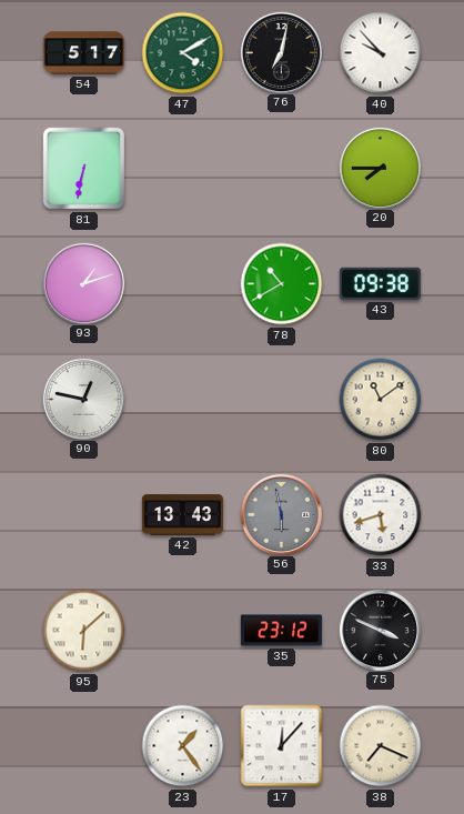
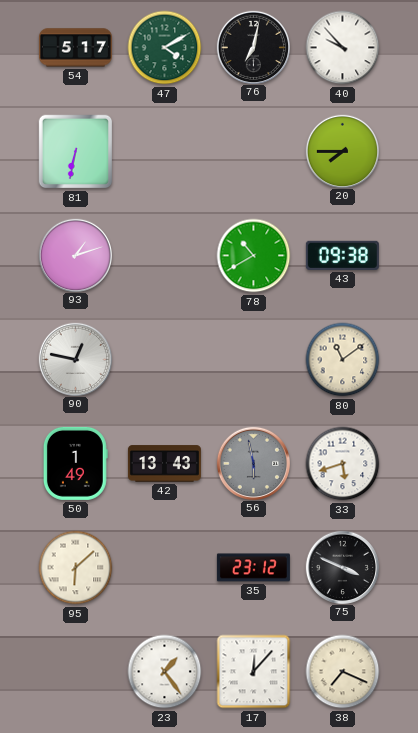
50: none -> 1:49 (75, 463)
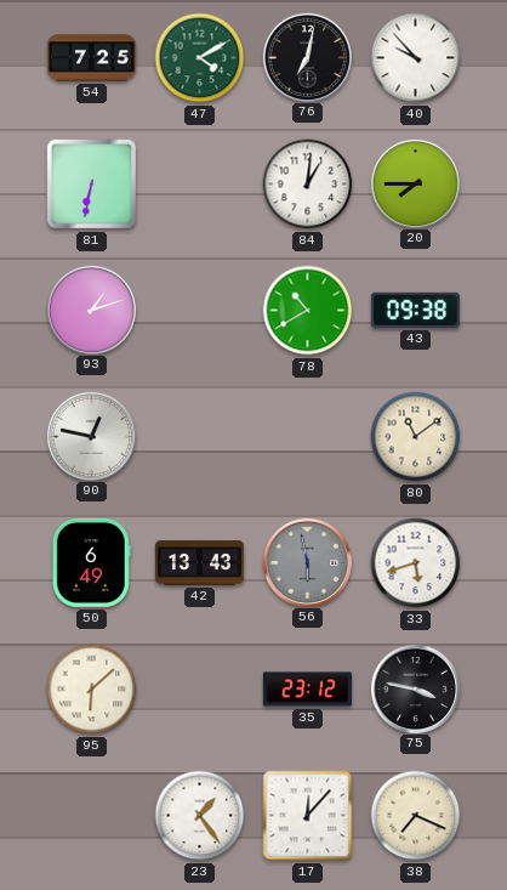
54: 5:17 -> 7:25 (91, 58)
84: none -> 1:01 (308, 185)
50: 1:49 -> 6:49 (91, 562)
75: 3:49 -> 3:47 (415, 688)
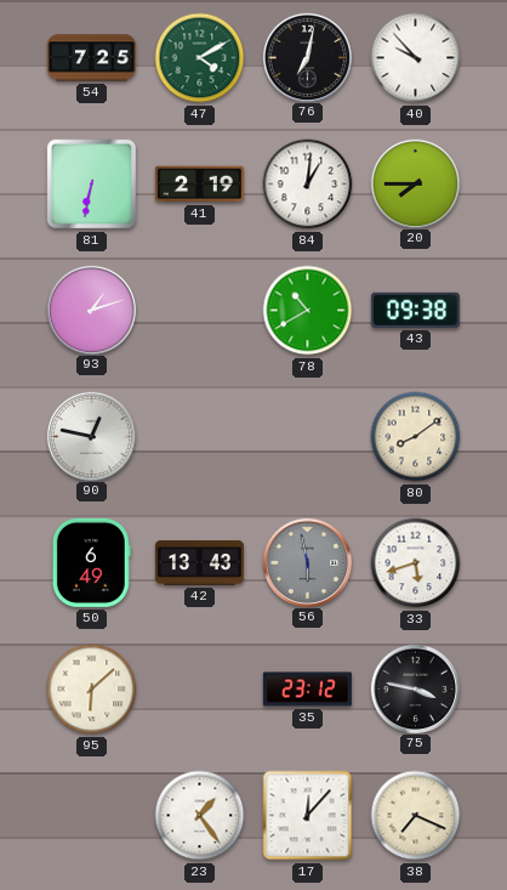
41: none -> 2:19 (199, 185)
80: 11:09 -> 8:09 (416, 437)
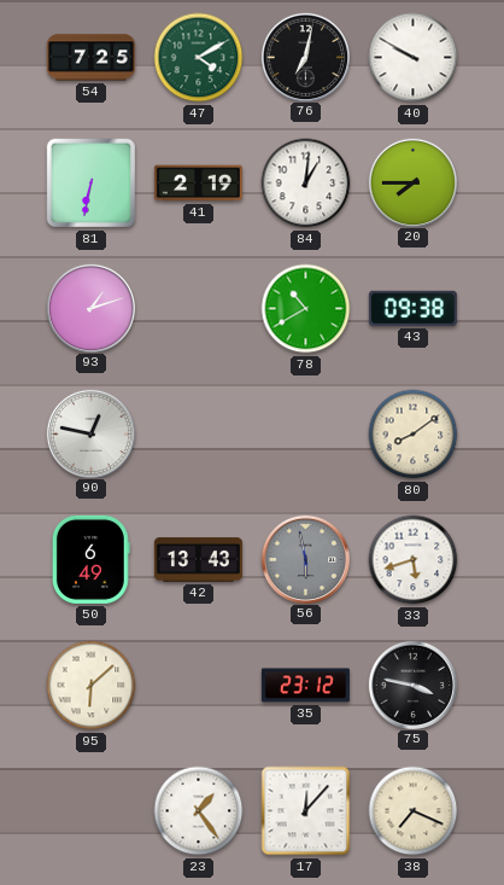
40: 9:53 -> 9:50 (414, 58)
